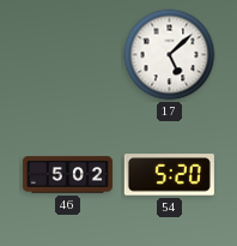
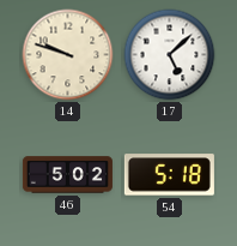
14: none -> 9:48 (68, 55)
54: 5:20 -> 5:18 (169, 175)
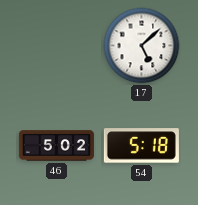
14: 9:48 -> none (68, 55)
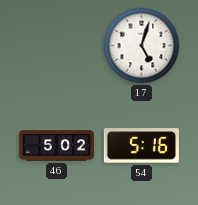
17: 5:08 -> 5:03 (142, 46)
54: 5:18 -> 5:16 (141, 146)
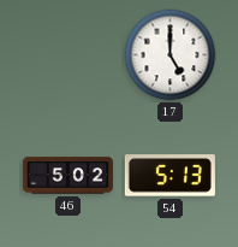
17: 5:03 -> 5:00 (171, 55)
54: 5:16 -> 5:13 (169, 176)
